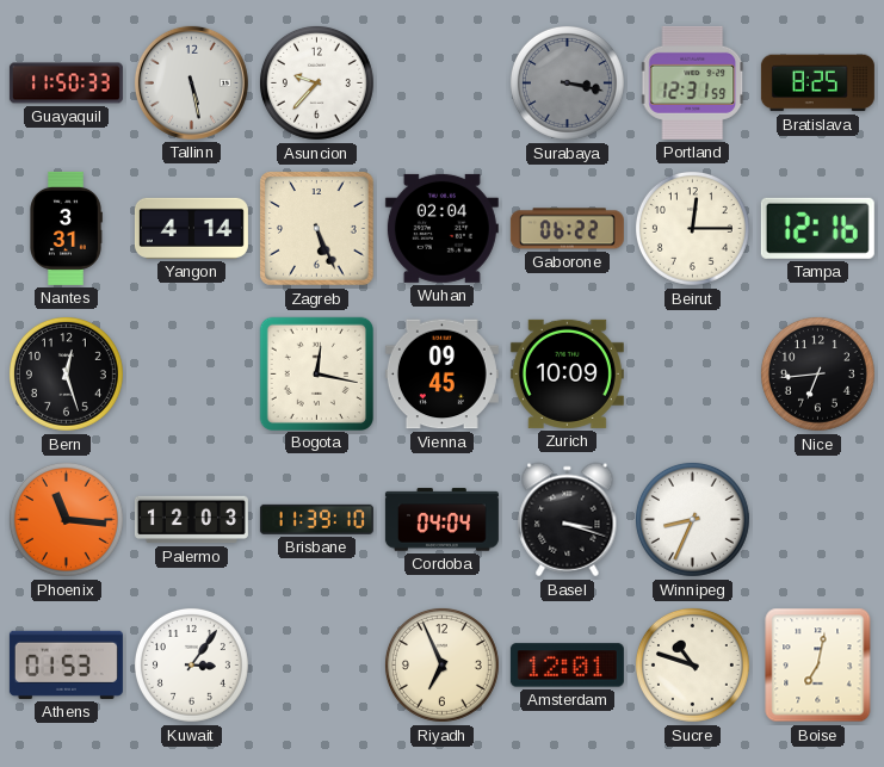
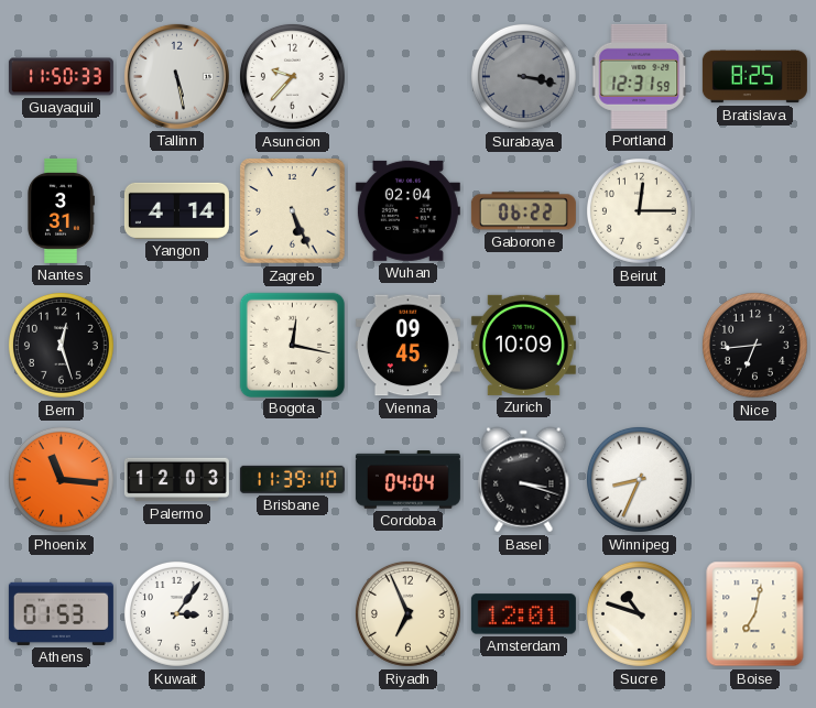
Tampa: 12:16 -> none (817, 228)
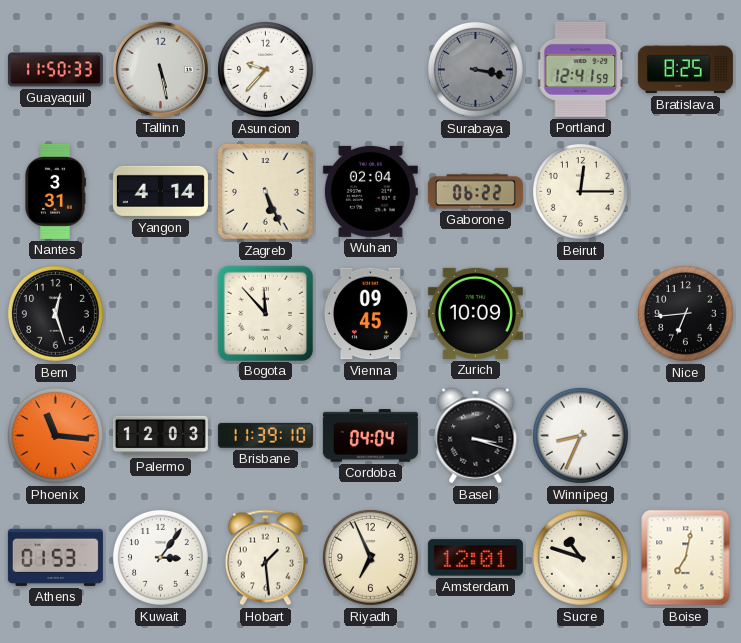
Portland: 12:31 -> 12:41 (581, 69)
Bogota: 12:17 -> 11:53 (265, 313)
Hobart: none -> 1:29 (265, 558)
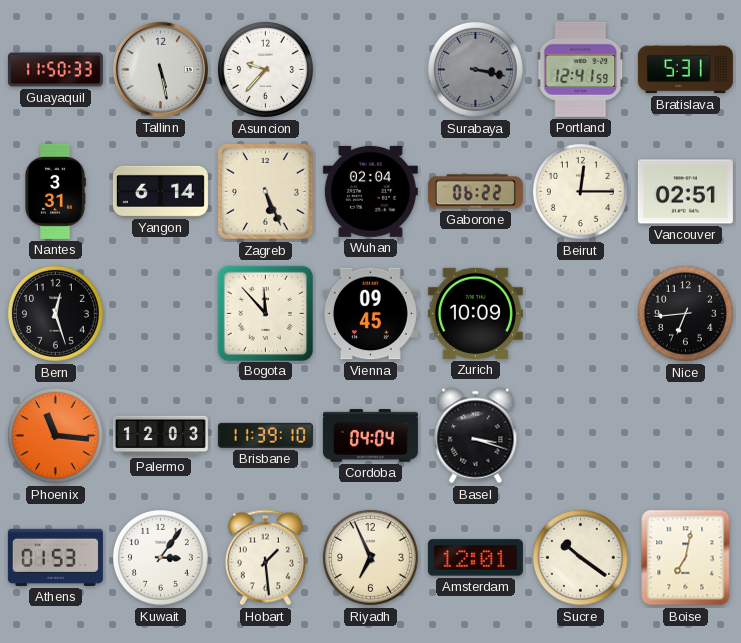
Bratislava: 8:25 -> 5:31 (685, 70)
Yangon: 4:14 -> 6:14 (160, 191)
Vancouver: none -> 02:51 (685, 192)
Winnipeg: 8:34 -> none (580, 435)
Sucre: 10:48 -> 10:21 (580, 557)
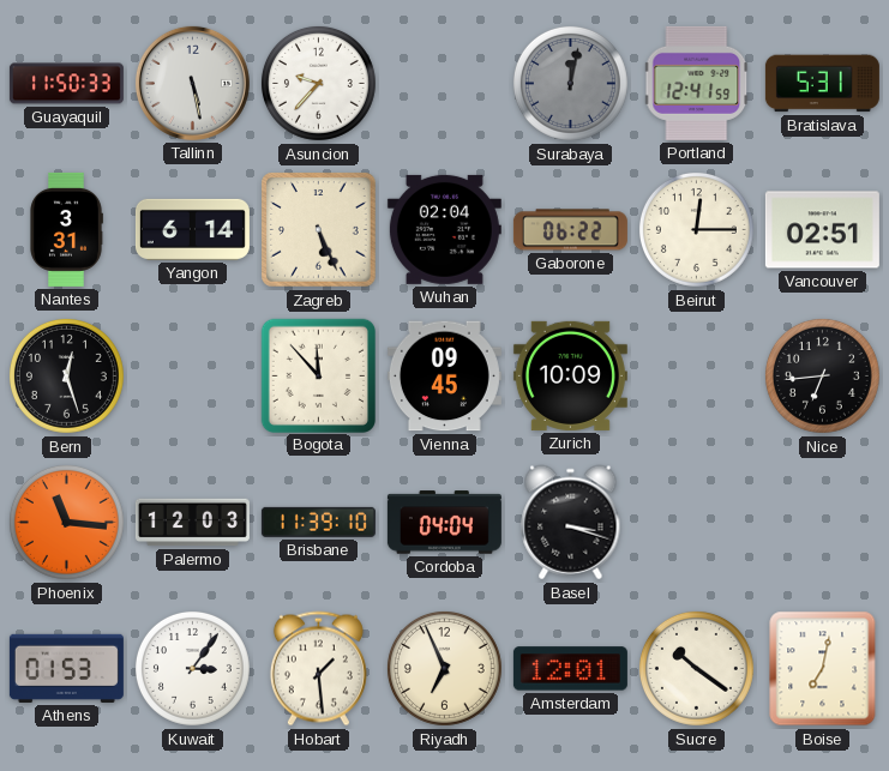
Surabaya: 3:17 -> 12:02 (570, 83)
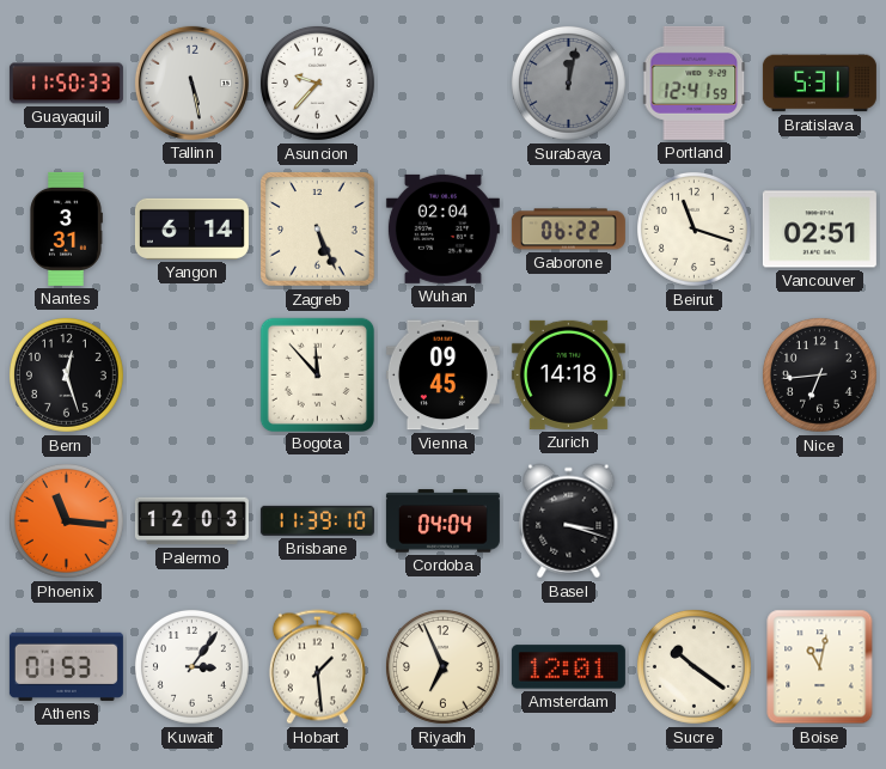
Beirut: 12:15 -> 11:18 (693, 228)
Zurich: 10:09 -> 14:18 (568, 374)
Boise: 7:02 -> 11:02 (820, 667)
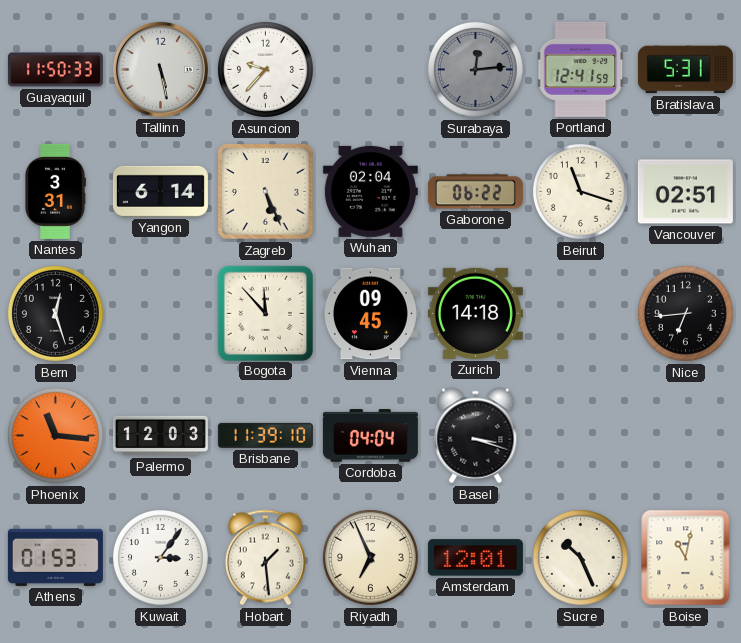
Surabaya: 12:02 -> 12:14 (475, 69)
Sucre: 10:21 -> 10:26 (580, 557)
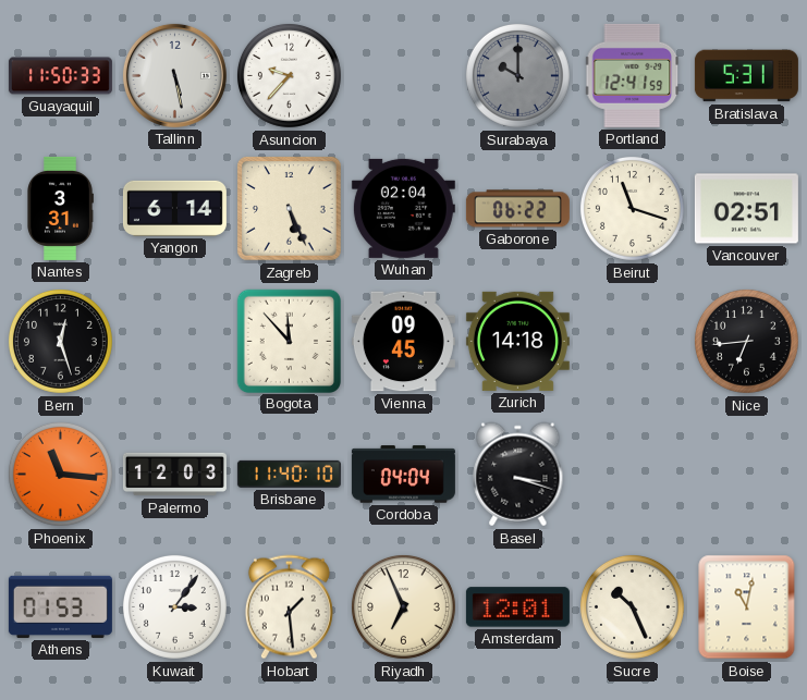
Surabaya: 12:14 -> 10:00 (517, 75)
Brisbane: 11:39 -> 11:40 (289, 474)
